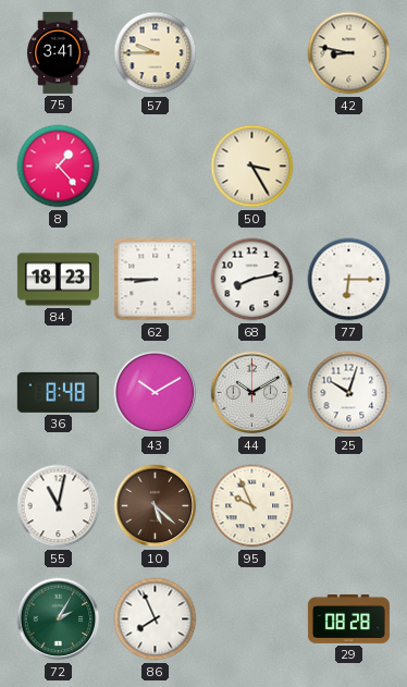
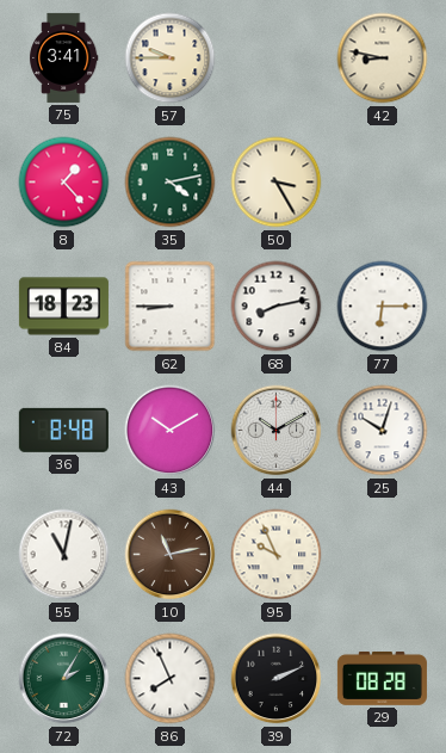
35: none -> 4:13 (171, 183)
10: 5:22 -> 11:13 (171, 555)
39: none -> 2:11 (277, 679)
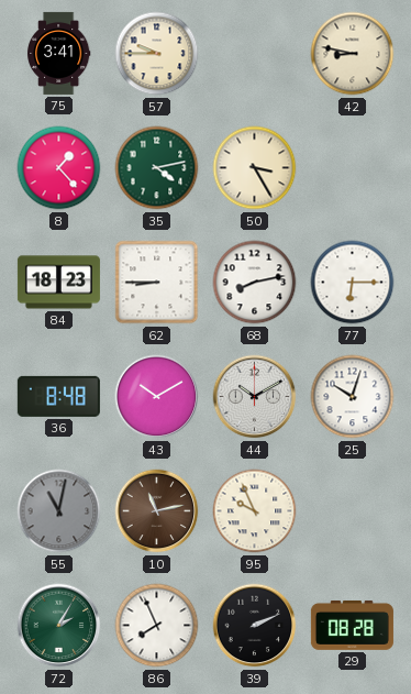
55 dial: white -> grey (59, 511)
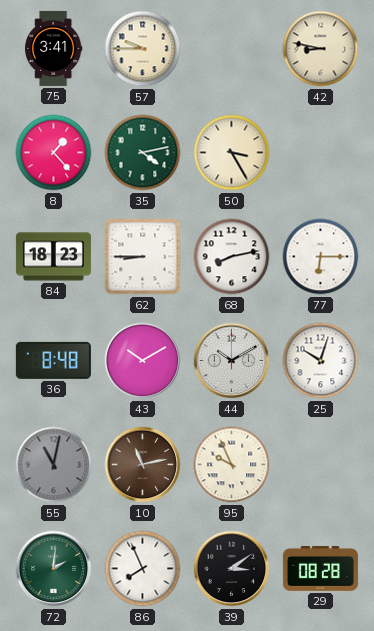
72: 2:05 -> 2:01 (54, 569)
39: 2:11 -> 3:09 (232, 569)
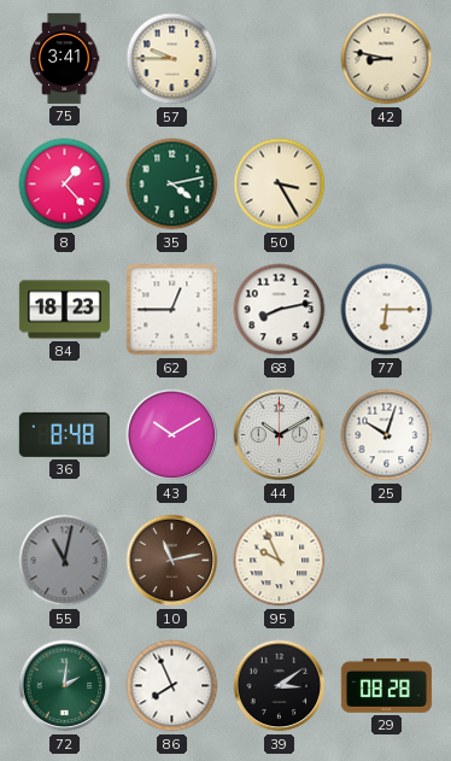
62: 8:45 -> 12:45 (172, 310)
